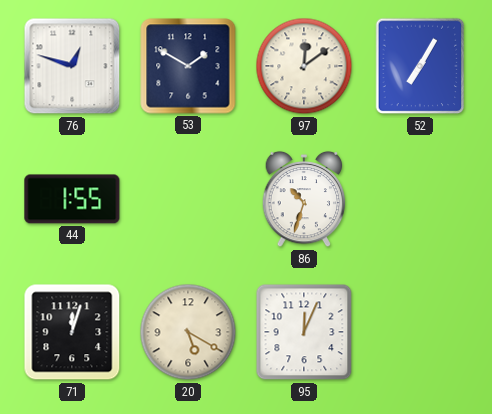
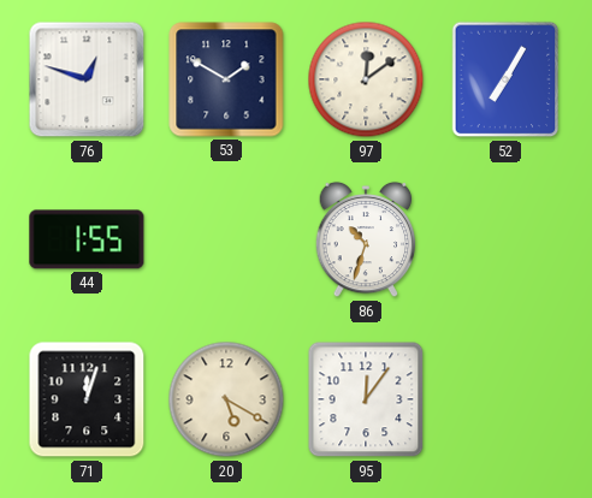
95: 12:04 -> 12:06 (366, 399)
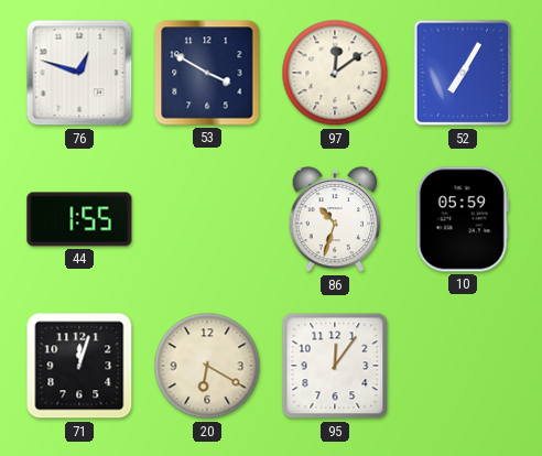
53: 1:50 -> 3:50 (207, 73)
10: none -> 05:59 (463, 219)
20: 5:20 -> 6:20 (207, 366)
